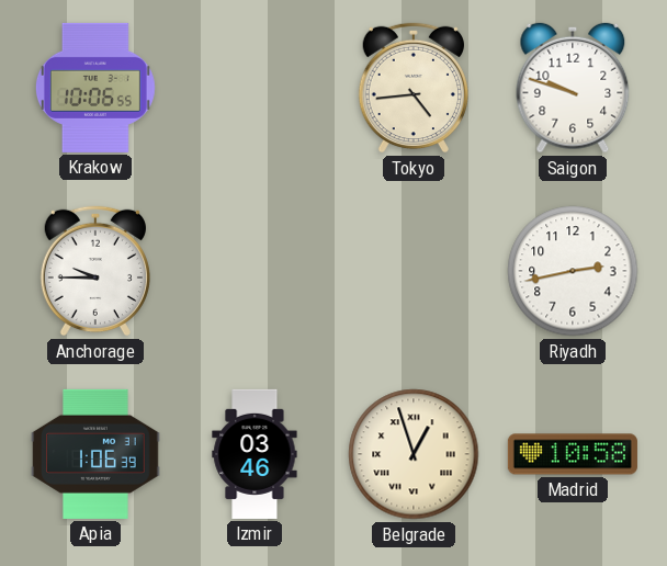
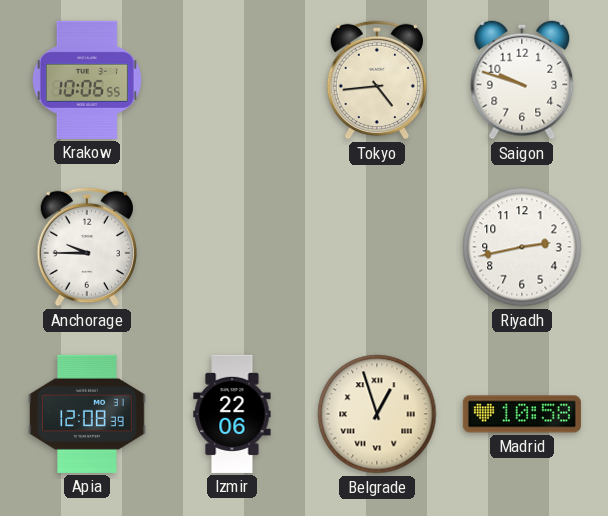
Apia: 1:06 -> 12:08 (87, 414)
Izmir: 03:46 -> 22:06 (232, 414)
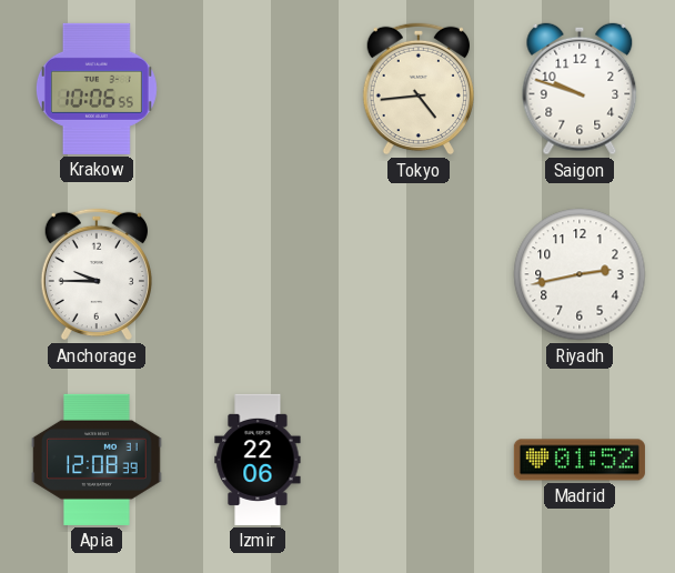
Belgrade: 12:57 -> none (377, 414)
Madrid: 10:58 -> 01:52 (580, 460)
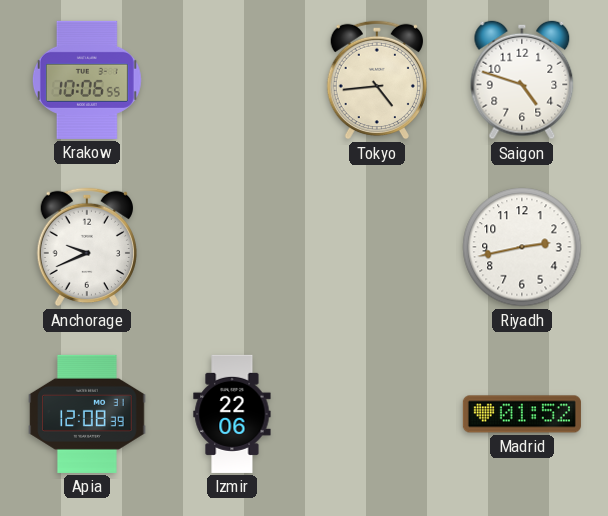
Saigon: 9:48 -> 4:48 (522, 80)
Anchorage: 9:45 -> 9:41 (86, 247)
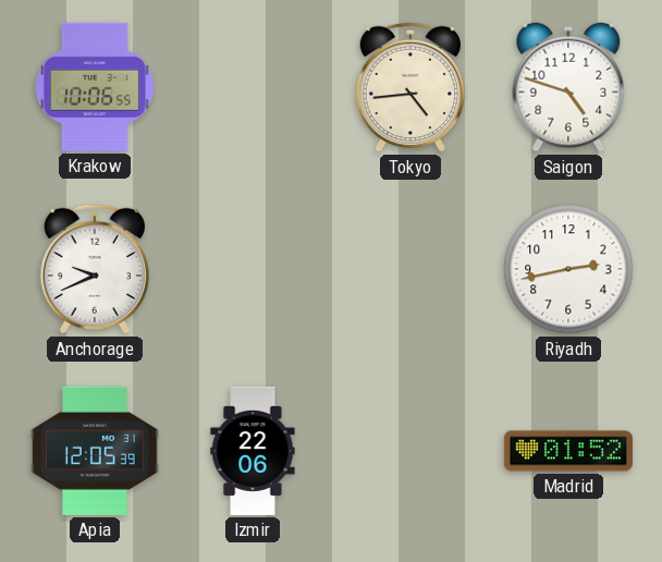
Apia: 12:08 -> 12:05 (95, 451)
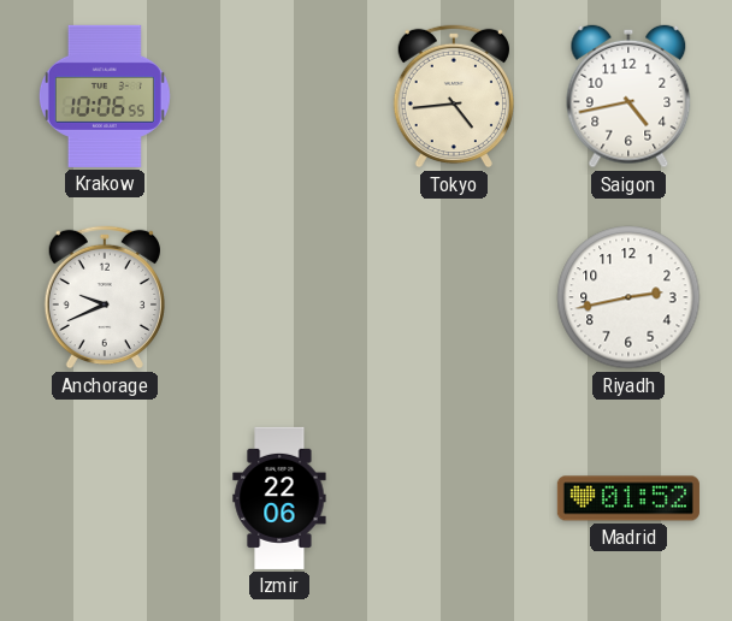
Saigon: 4:48 -> 4:43 (628, 96)
Apia: 12:05 -> none (95, 451)
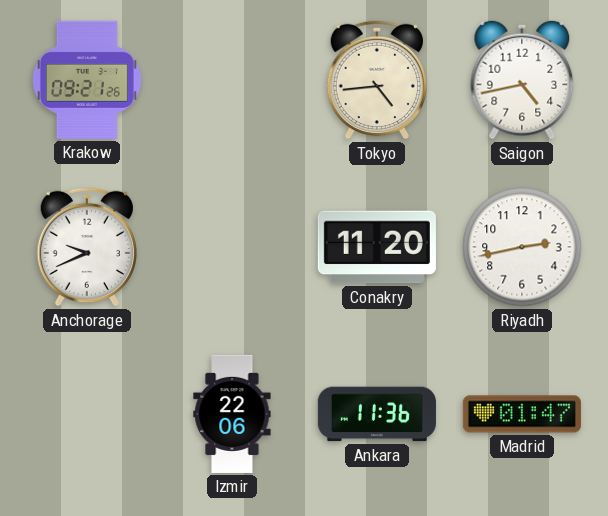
Krakow: 10:06 -> 09:21 (87, 80)
Conakry: none -> 11:20 (377, 247)
Ankara: none -> 11:36 (377, 414)
Madrid: 01:52 -> 01:47 (522, 414)
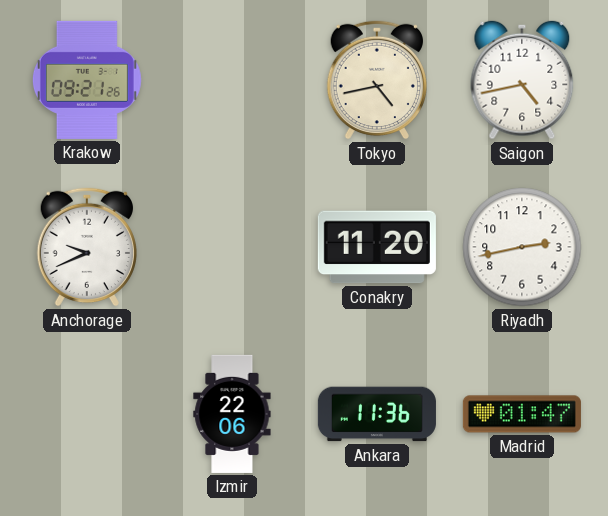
Tokyo: 4:44 -> 4:43 (376, 80)
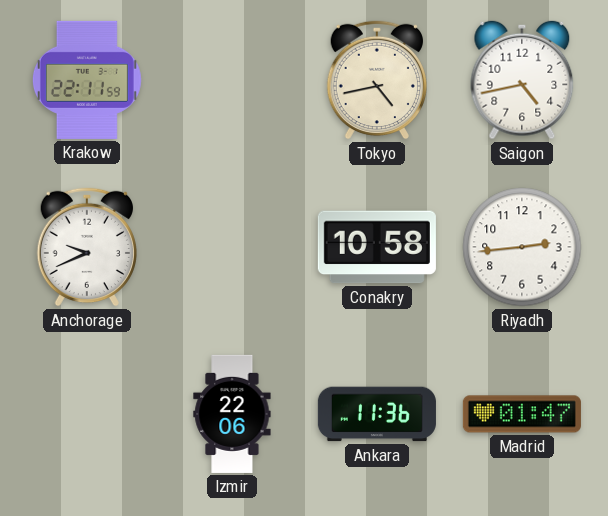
Krakow: 09:21 -> 22:11 (87, 80)
Conakry: 11:20 -> 10:58 (377, 247)
Riyadh: 2:43 -> 2:44 (522, 247)
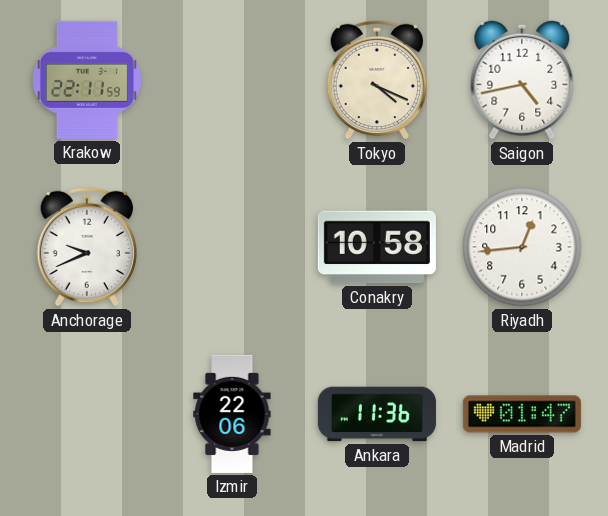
Tokyo: 4:43 -> 4:19 (376, 80)
Riyadh: 2:44 -> 12:44 (522, 247)
